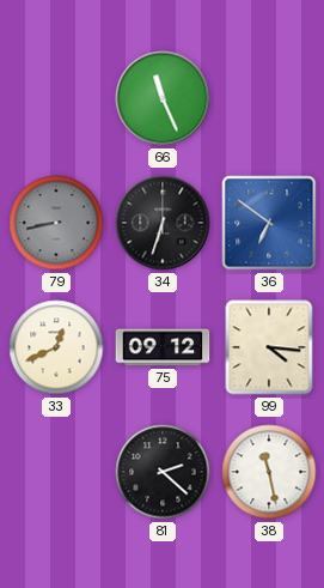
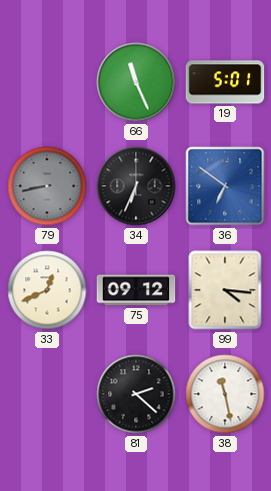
19: none -> 5:01 (225, 82)
34: 6:33 -> 6:34 (136, 186)
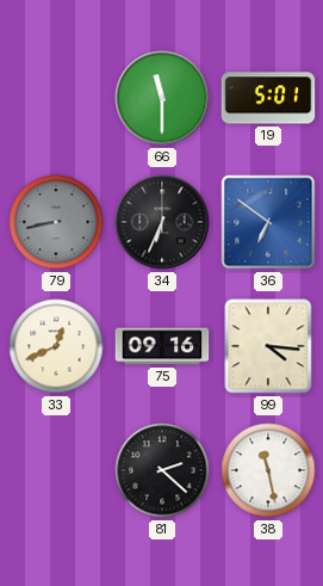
66: 11:26 -> 11:30 (162, 98)
75: 09:12 -> 09:16 (162, 346)
